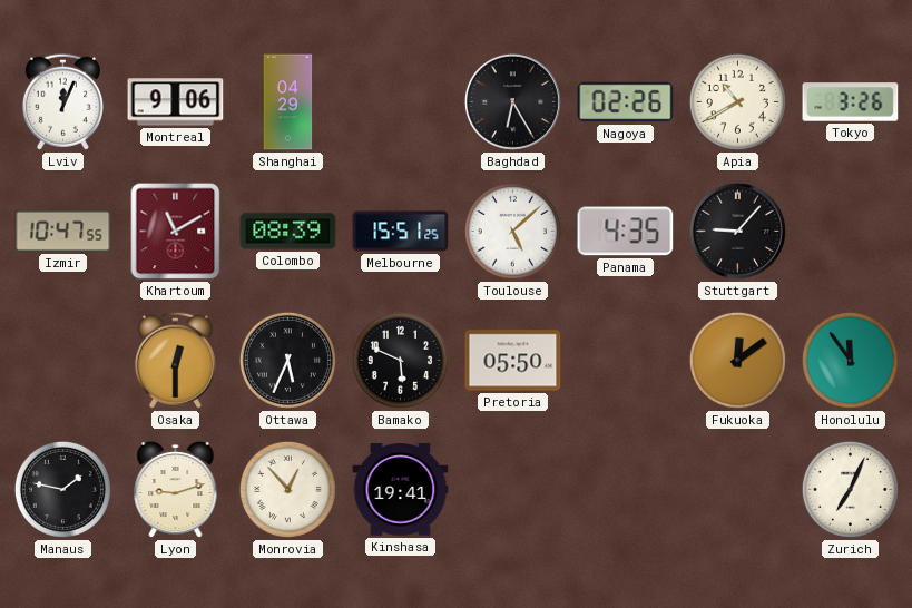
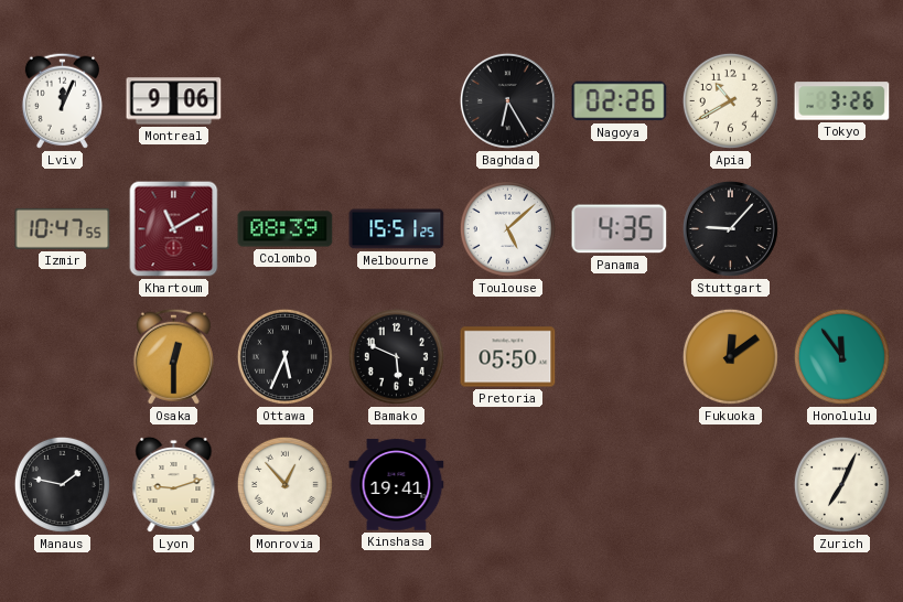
Shanghai: 04:29 -> none (288, 102)
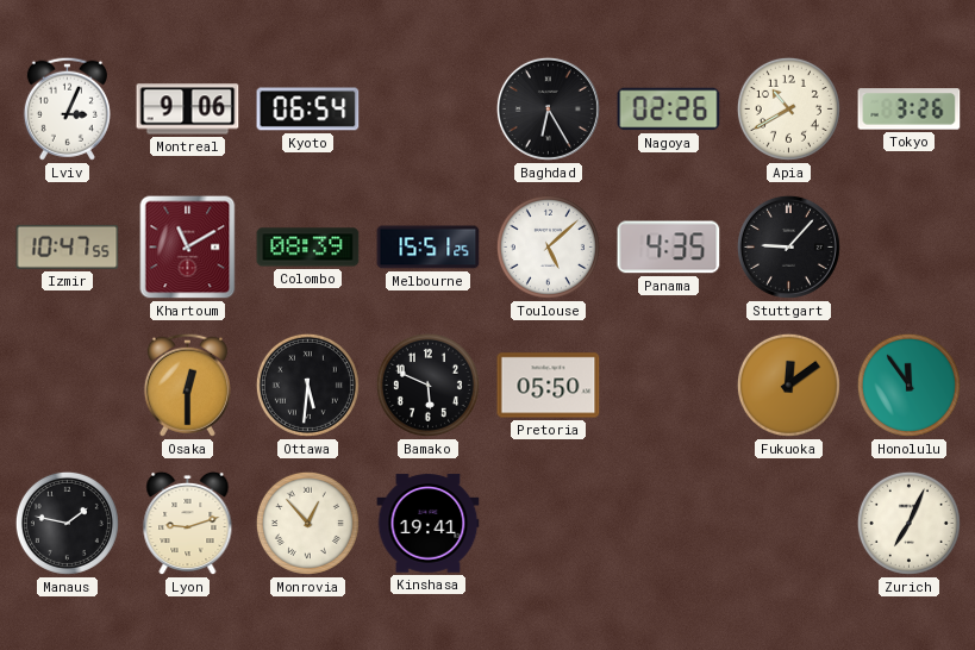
Lviv: 12:04 -> 3:04 (67, 108)
Kyoto: none -> 06:54 (308, 110)
Ottawa: 5:34 -> 5:31 (307, 385)
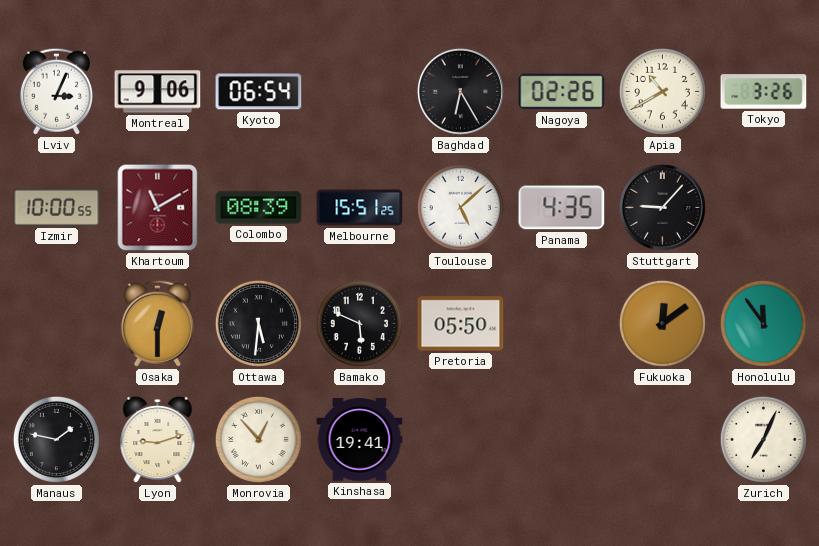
Izmir: 10:47 -> 10:00 (57, 207)
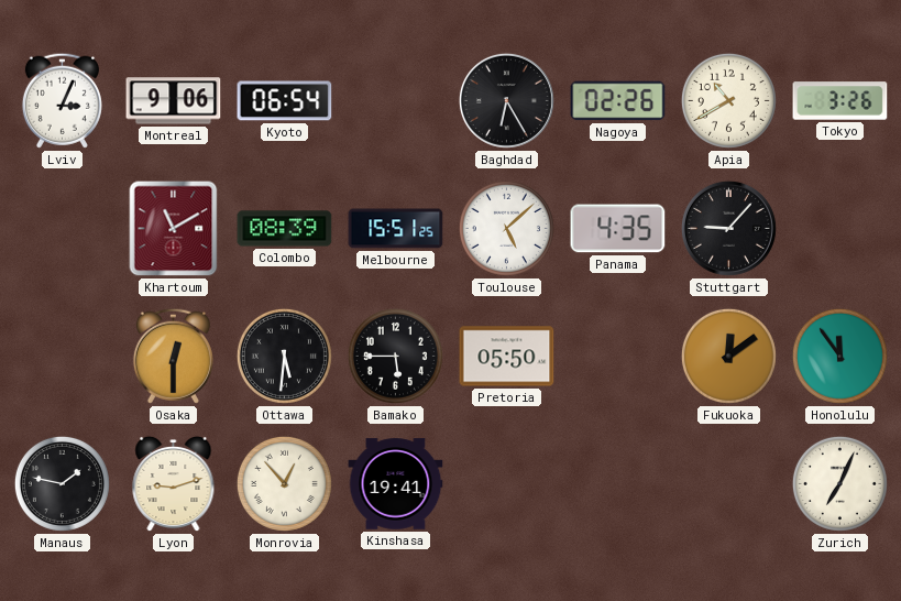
Izmir: 10:00 -> none (57, 207)
Bamako: 5:49 -> 5:45 (395, 356)
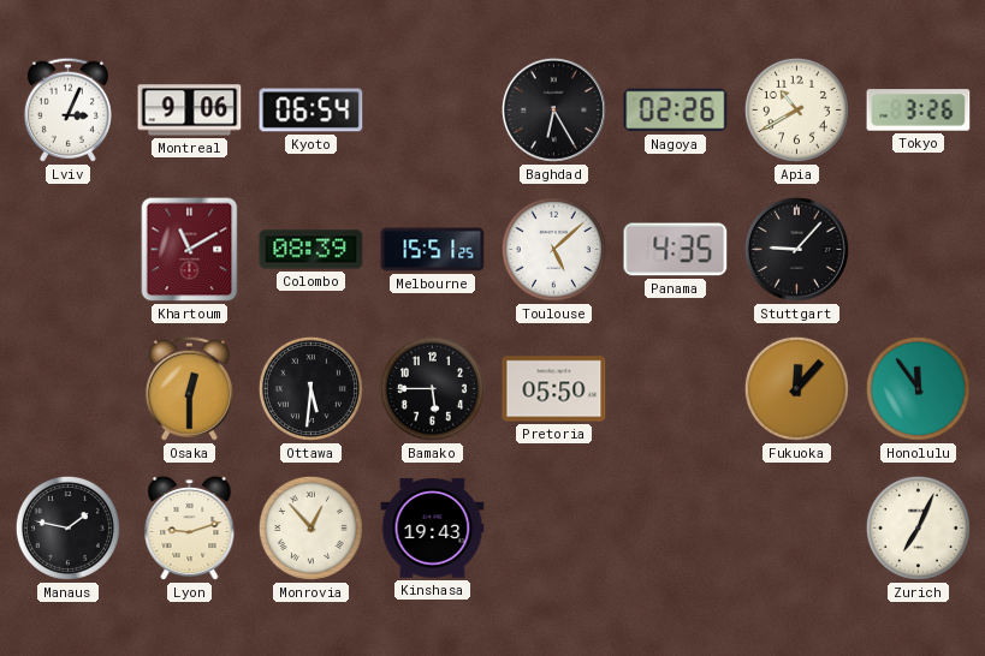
Fukuoka: 12:09 -> 12:07 (796, 388)
Kinshasa: 19:41 -> 19:43 (433, 529)
